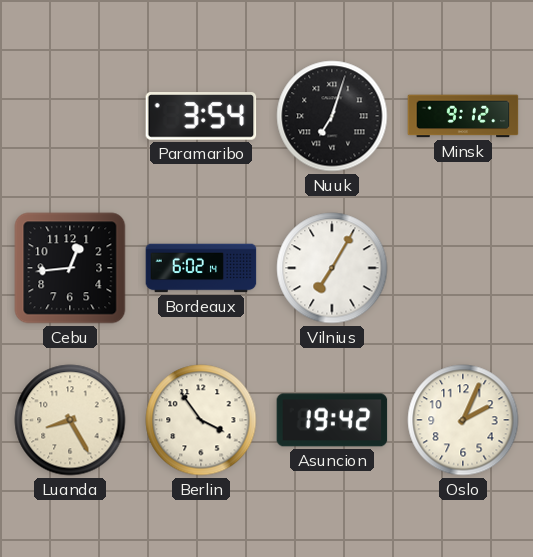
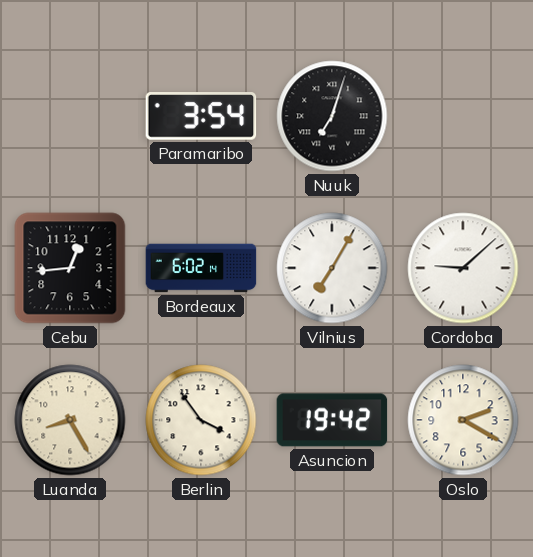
Minsk: 9:12 -> none (463, 116)
Cordoba: none -> 9:08 (463, 268)
Oslo: 2:04 -> 2:20 (463, 420)
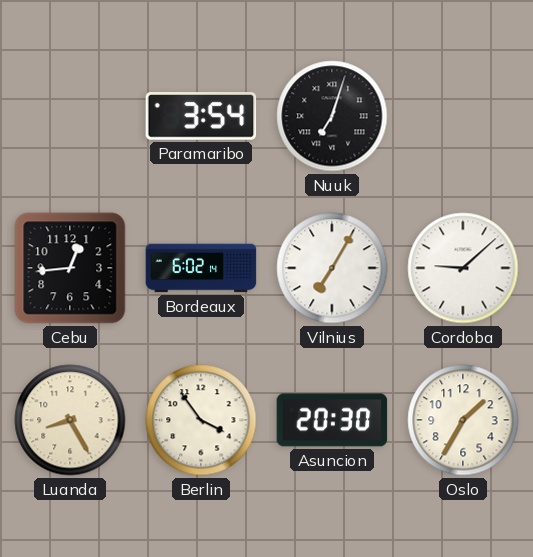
Asuncion: 19:42 -> 20:30 (332, 420)
Oslo: 2:20 -> 1:35 (463, 420)
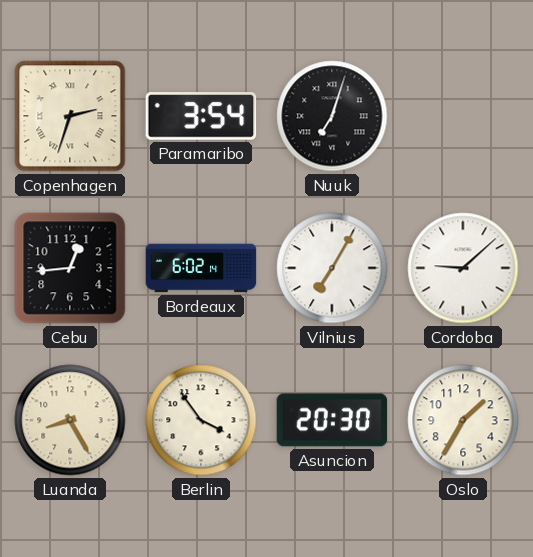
Copenhagen: none -> 2:33 (70, 116)
